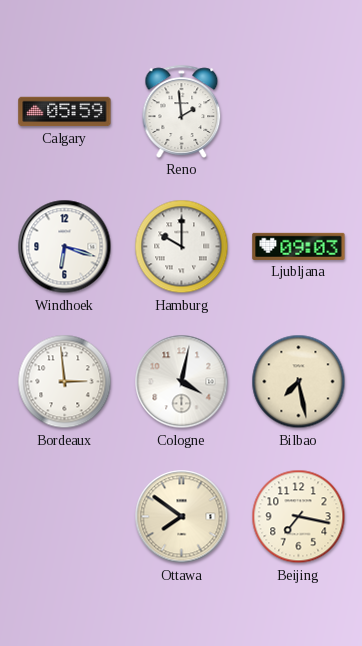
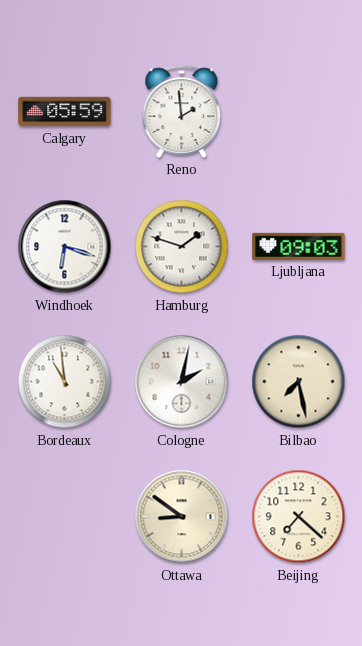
Hamburg: 10:00 -> 1:48 (182, 247)
Bordeaux: 2:59 -> 10:59 (65, 382)
Cologne: 4:02 -> 2:02 (182, 382)
Ottawa: 7:51 -> 8:51 (182, 517)
Beijing: 7:17 -> 7:22 (299, 517)
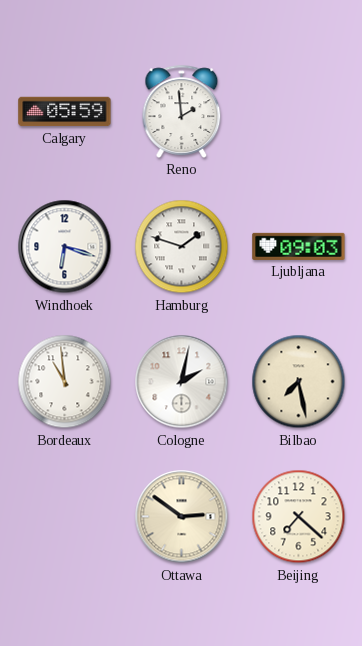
Ottawa: 8:51 -> 2:51 (182, 517)
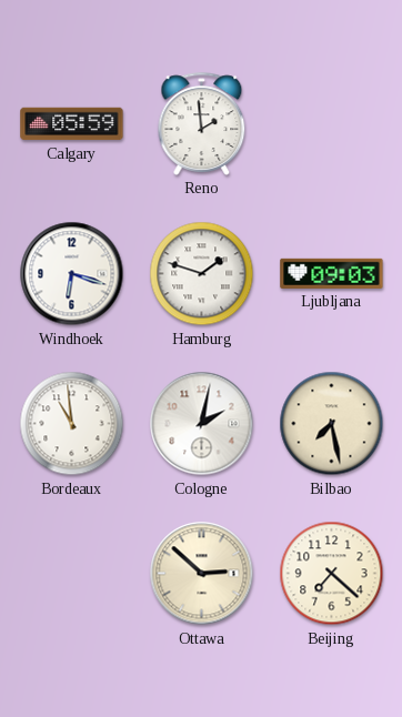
Ottawa: 2:51 -> 2:52 (202, 574)
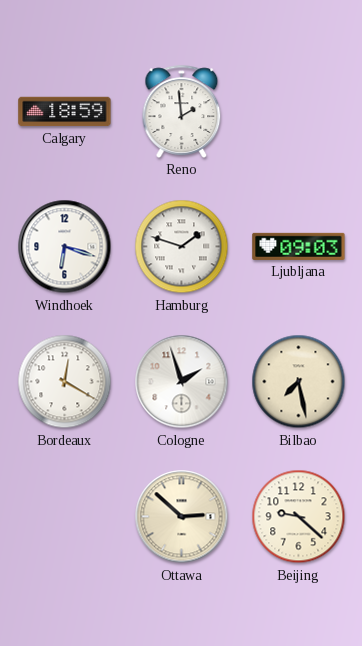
Calgary: 05:59 -> 18:59 (65, 112)
Bordeaux: 10:59 -> 12:20 (65, 382)
Cologne: 2:02 -> 1:57 (182, 382)
Beijing: 7:22 -> 9:22 (299, 517)
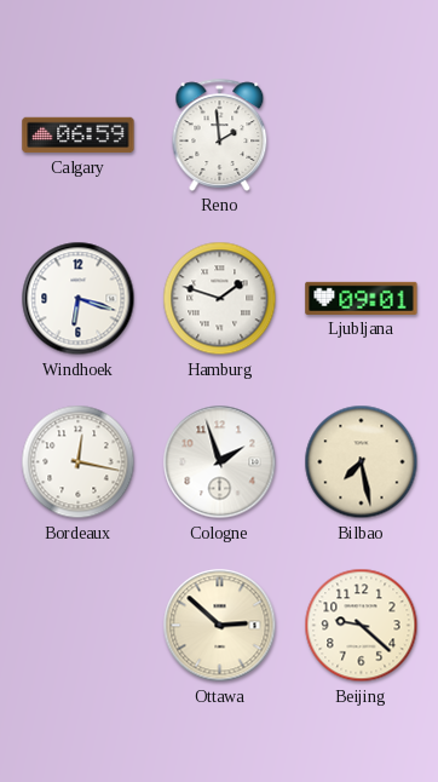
Calgary: 18:59 -> 06:59 (79, 136)
Ljubljana: 09:03 -> 09:01 (362, 298)
Bordeaux: 12:20 -> 12:17 (79, 462)
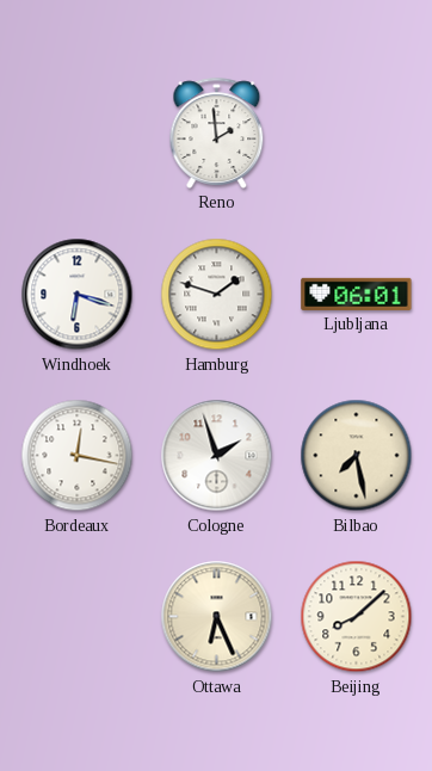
Calgary: 06:59 -> none (79, 136)
Ljubljana: 09:01 -> 06:01 (357, 294)
Ottawa: 2:52 -> 6:26 (217, 617)
Beijing: 9:22 -> 8:08 (357, 617)
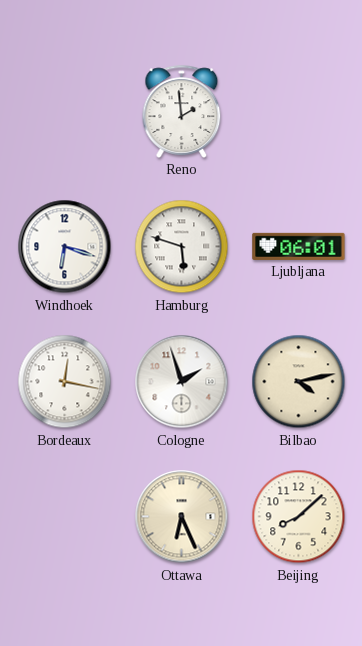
Hamburg: 1:48 -> 5:48 (182, 247)
Bilbao: 7:28 -> 4:13 (299, 382)
